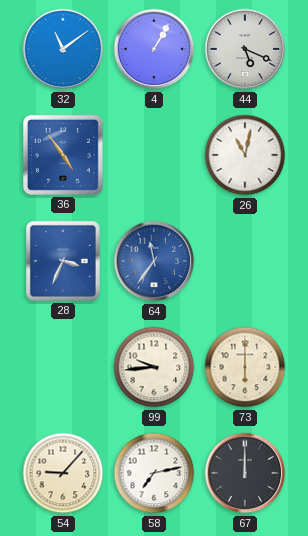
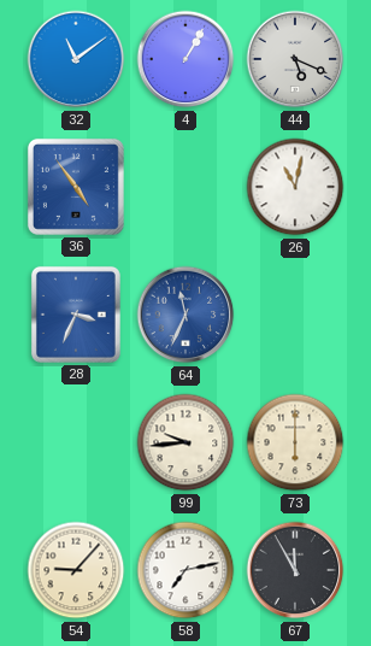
64: 11:36 -> 11:34 (185, 315)
67: 12:00 -> 11:55 (295, 570)
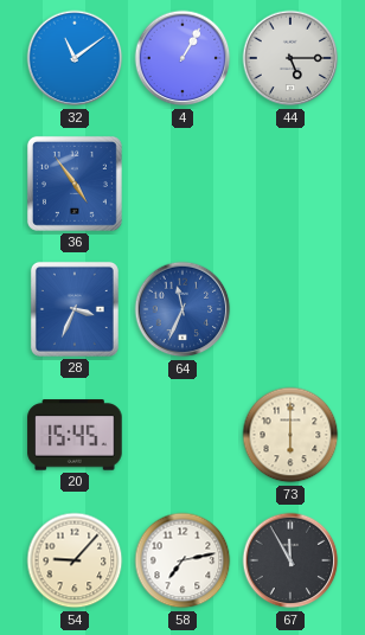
44: 5:19 -> 5:15 (290, 58)
26: 11:02 -> none (295, 187)
20: none -> 15:45 (75, 435)
99: 9:44 -> none (185, 442)
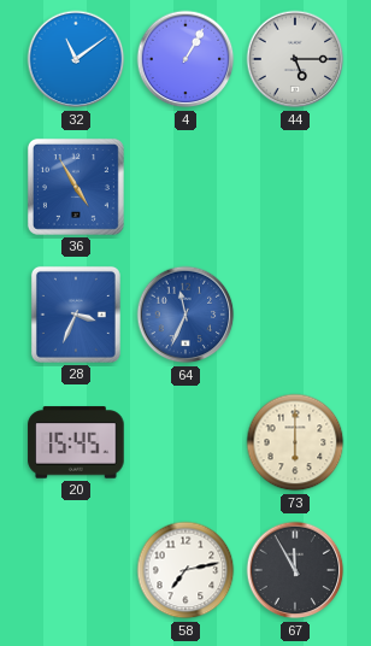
36: 4:54 -> 4:55 (76, 187)
54: 9:07 -> none (75, 560)
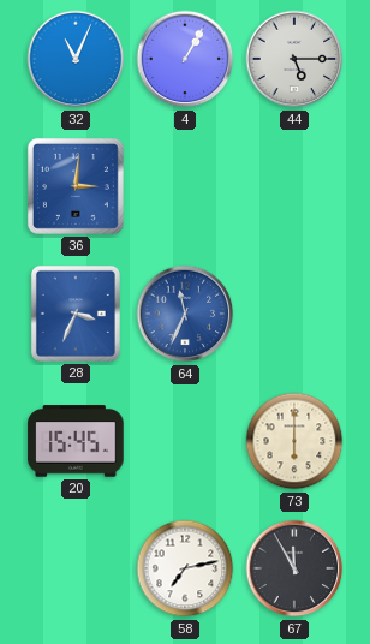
32: 11:09 -> 11:04 (76, 59)
36: 4:55 -> 3:01 (76, 186)
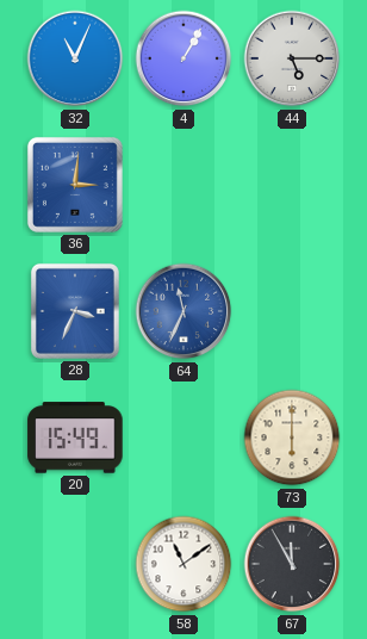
20: 15:45 -> 15:49 (75, 438)
58: 7:13 -> 11:09 (183, 564)
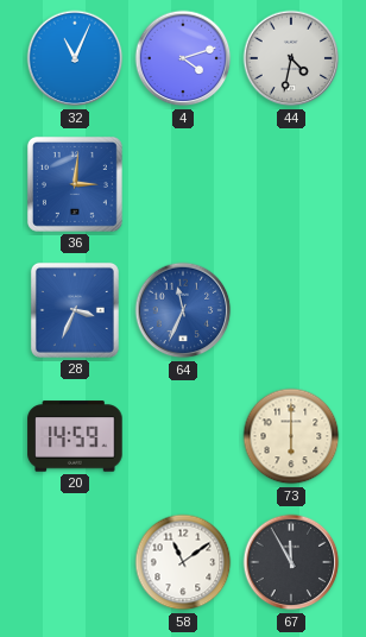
4: 1:05 -> 4:12 (183, 58)
44: 5:15 -> 4:32 (291, 58)
20: 15:49 -> 14:59 (75, 436)
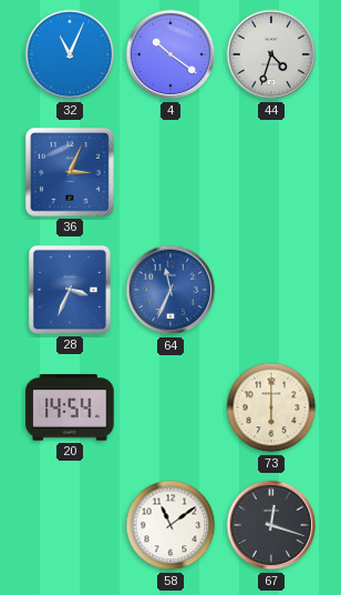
4: 4:12 -> 10:21 (170, 54)
44: 4:32 -> 4:33 (271, 54)
36: 3:01 -> 3:04 (70, 172)
20: 14:59 -> 14:54 (70, 407)
67: 11:55 -> 12:18 (271, 525)
